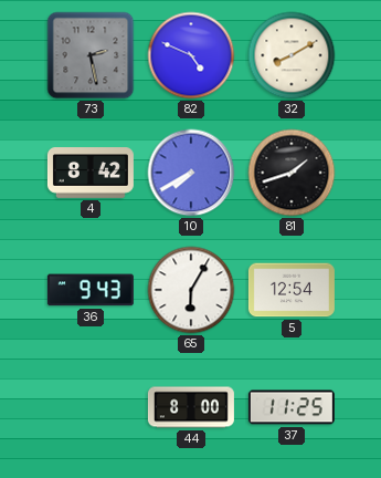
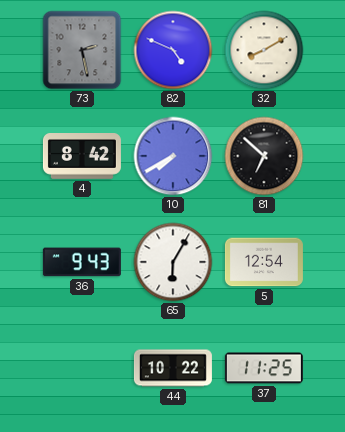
81: 1:42 -> 6:52 (264, 156)
44: 8:00 -> 10:22 (173, 368)
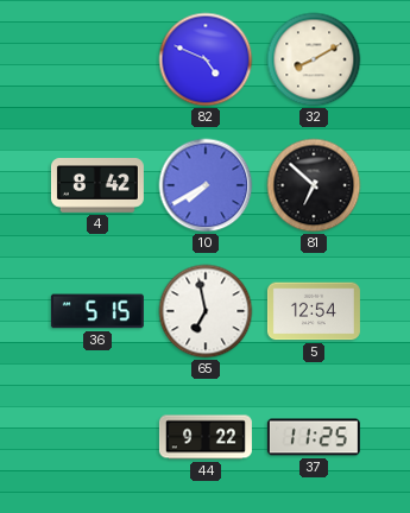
73: 2:28 -> none (82, 50)
36: 9:43 -> 5:15 (97, 311)
65: 6:05 -> 6:58 (206, 311)
44: 10:22 -> 9:22 (206, 437)
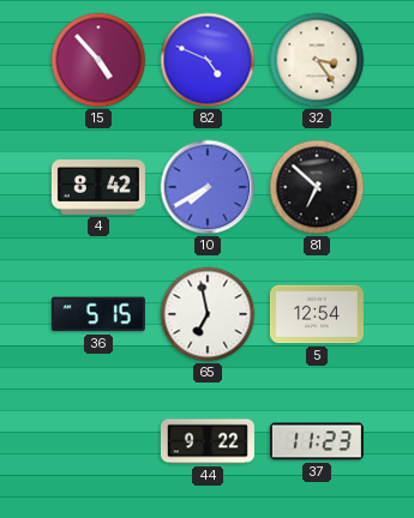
15: none -> 4:53 (98, 60)
32: 8:10 -> 3:24 (317, 60)
37: 11:25 -> 11:23 (317, 441)
